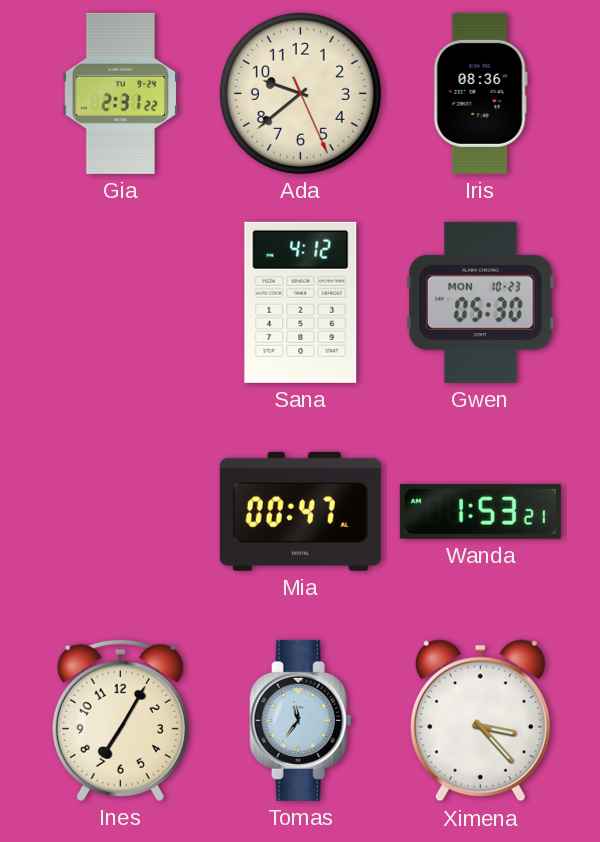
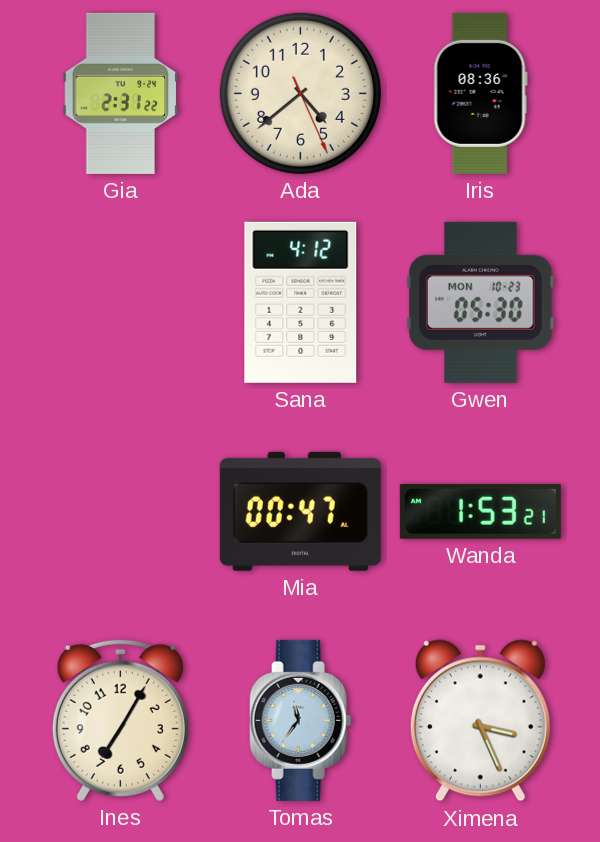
Ada: 9:38 -> 4:38 (300, 93)
Ximena: 3:23 -> 3:26 (480, 721)
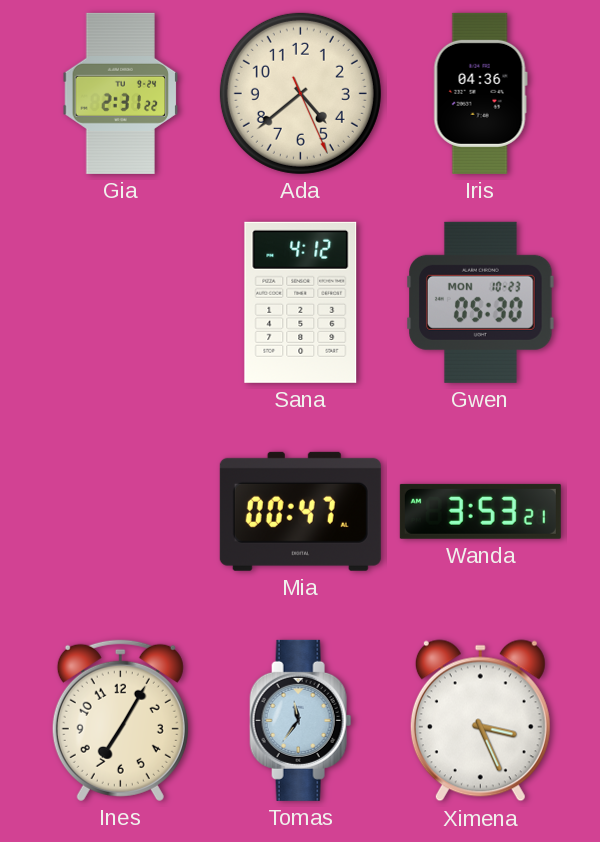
Iris: 08:36 -> 04:36 (480, 93)
Wanda: 1:53 -> 3:53 (480, 511)
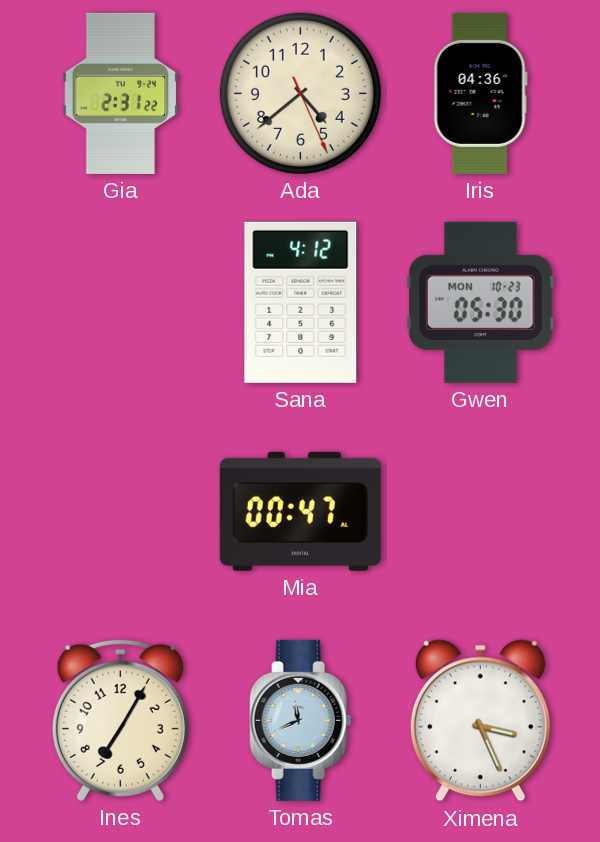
Wanda: 3:53 -> none (480, 511)
Tomas: 11:36 -> 11:41 (301, 720)
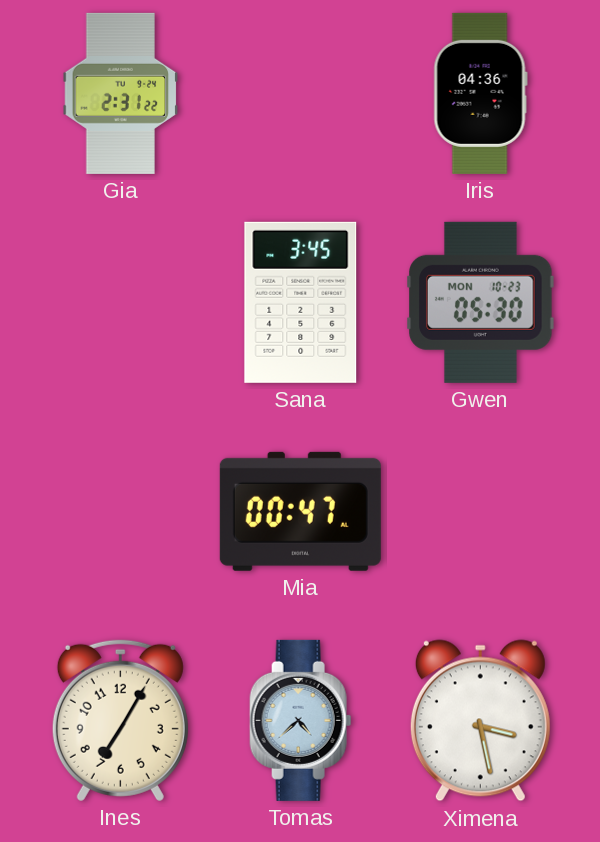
Ada: 4:38 -> none (300, 93)
Sana: 4:12 -> 3:45 (301, 302)
Tomas: 11:41 -> 4:38 (301, 720)
Ximena: 3:26 -> 3:28 (480, 721)
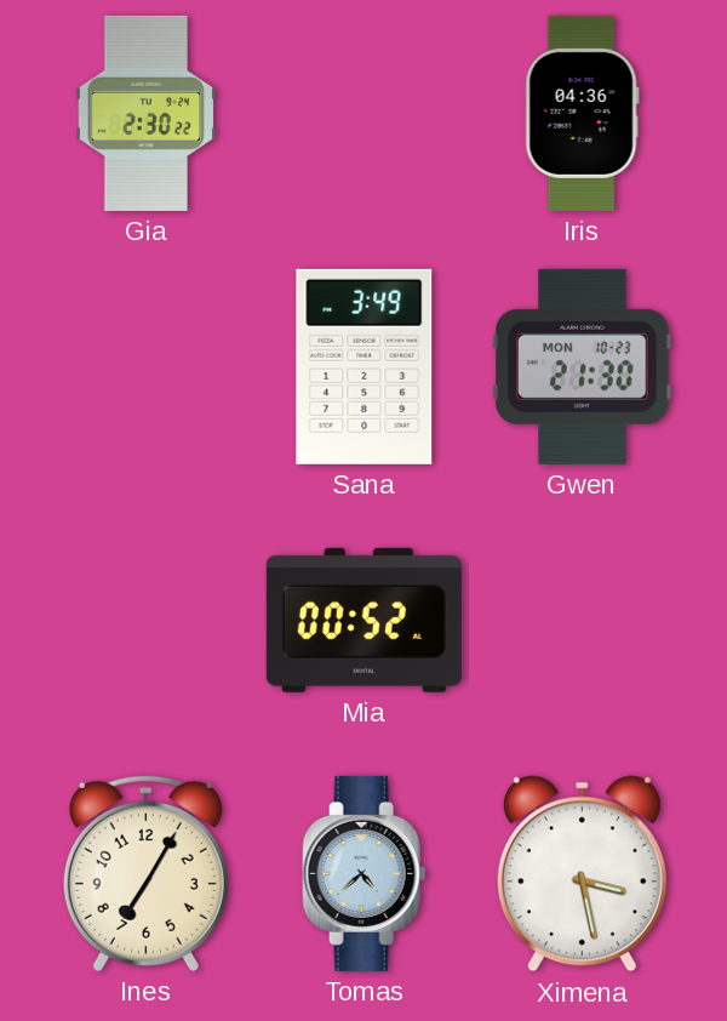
Gia: 2:31 -> 2:30 (147, 113)
Sana: 3:45 -> 3:49 (365, 366)
Gwen: 05:30 -> 21:30 (583, 366)
Mia: 00:47 -> 00:52 (363, 620)
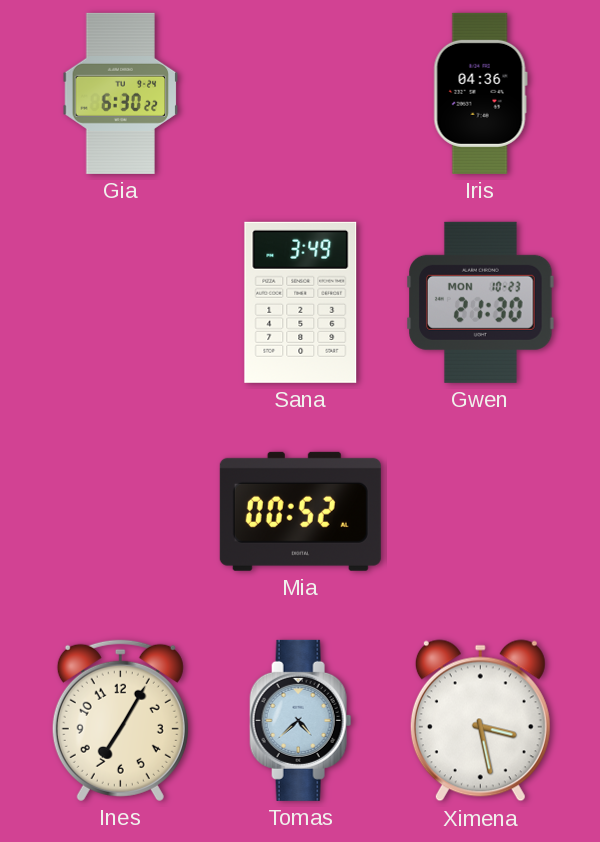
Gia: 2:30 -> 6:30 (121, 93)
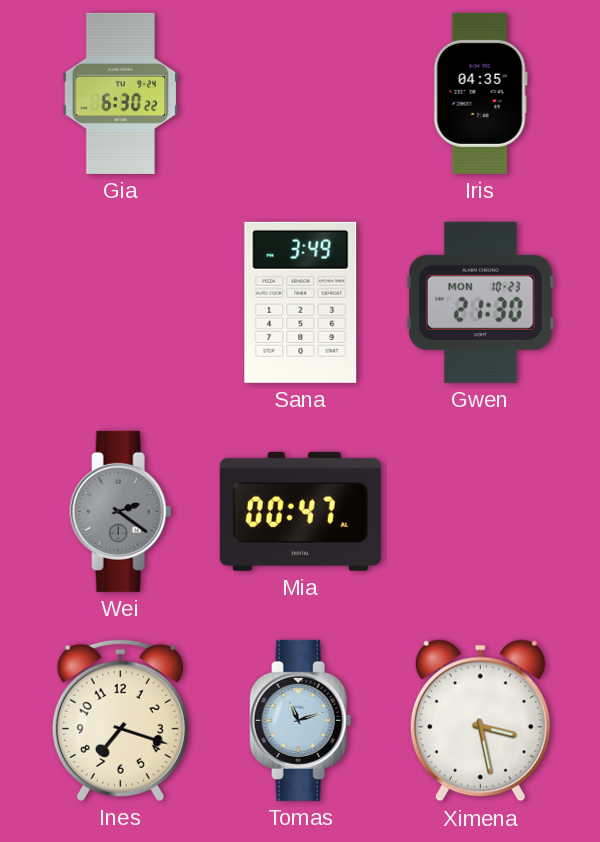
Iris: 04:36 -> 04:35 (480, 93)
Wei: none -> 2:21 (121, 511)
Mia: 00:52 -> 00:47 (300, 511)
Ines: 7:05 -> 7:18 (120, 720)
Tomas: 4:38 -> 11:12 (301, 720)
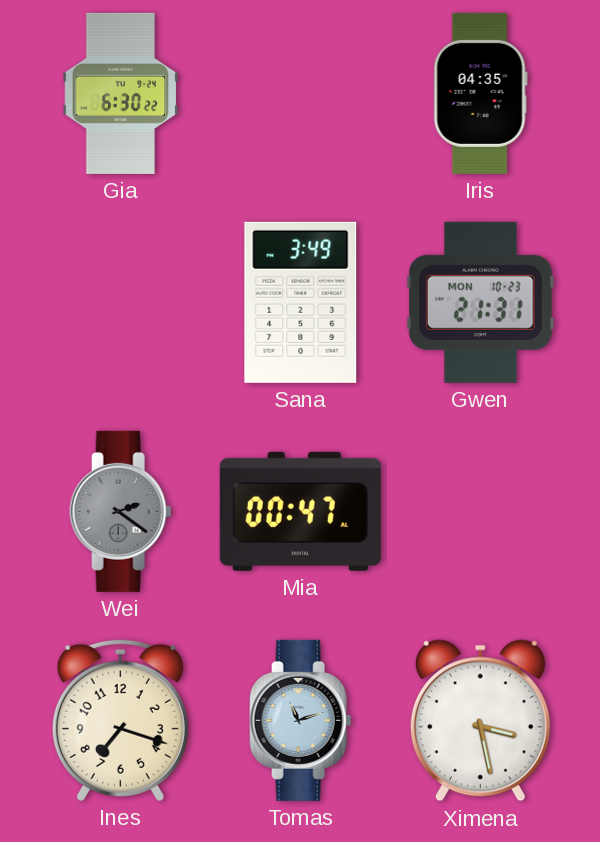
Gwen: 21:30 -> 21:31 (481, 302)
